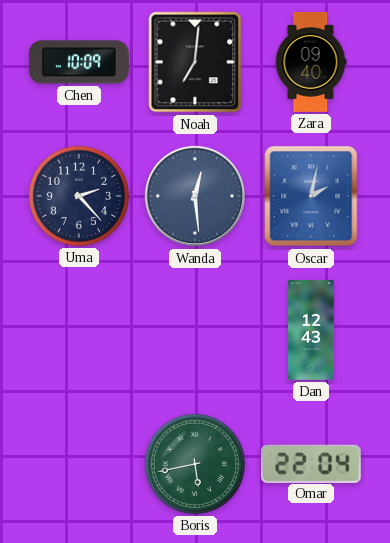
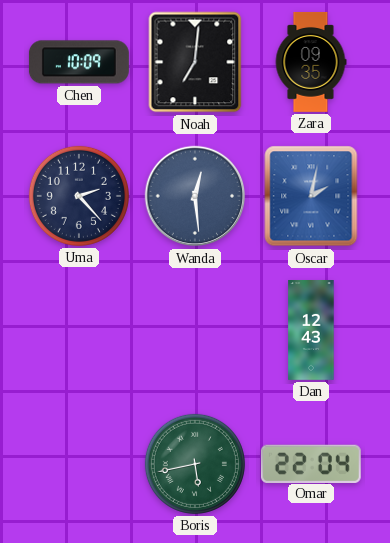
Zara: 09:40 -> 09:35 (311, 62)
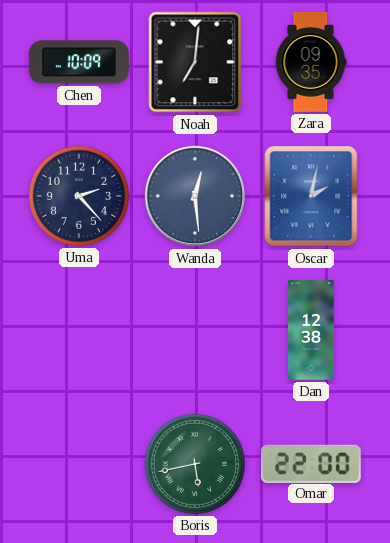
Dan: 12:43 -> 12:38 (311, 331)
Omar: 22:04 -> 22:00 (311, 463)
